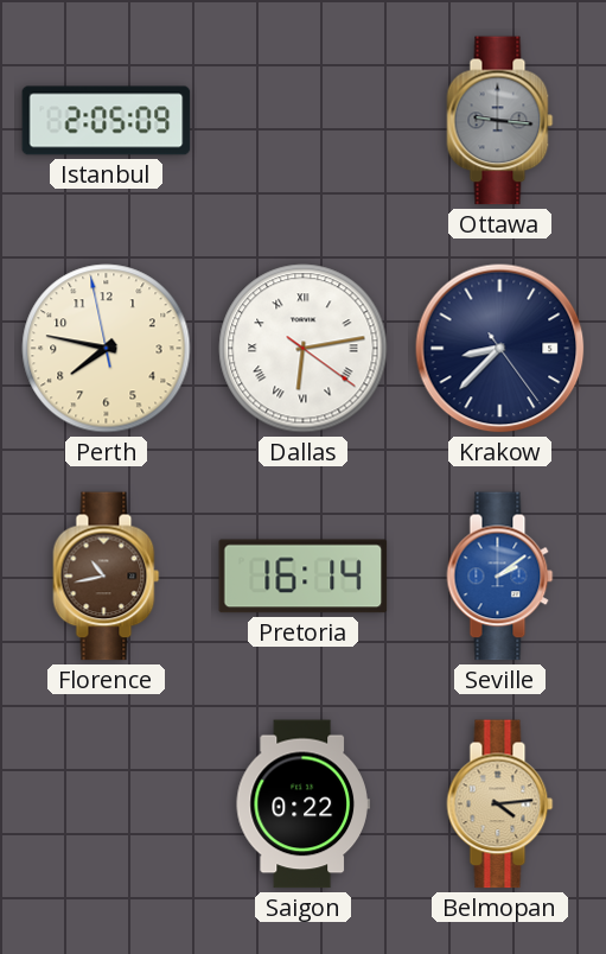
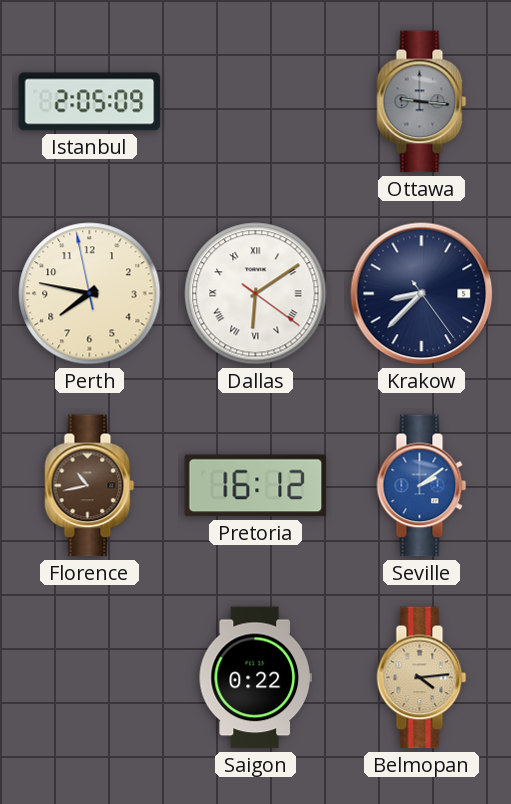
Dallas: 6:13 -> 6:09 (256, 294)
Pretoria: 16:14 -> 16:12 (256, 486)
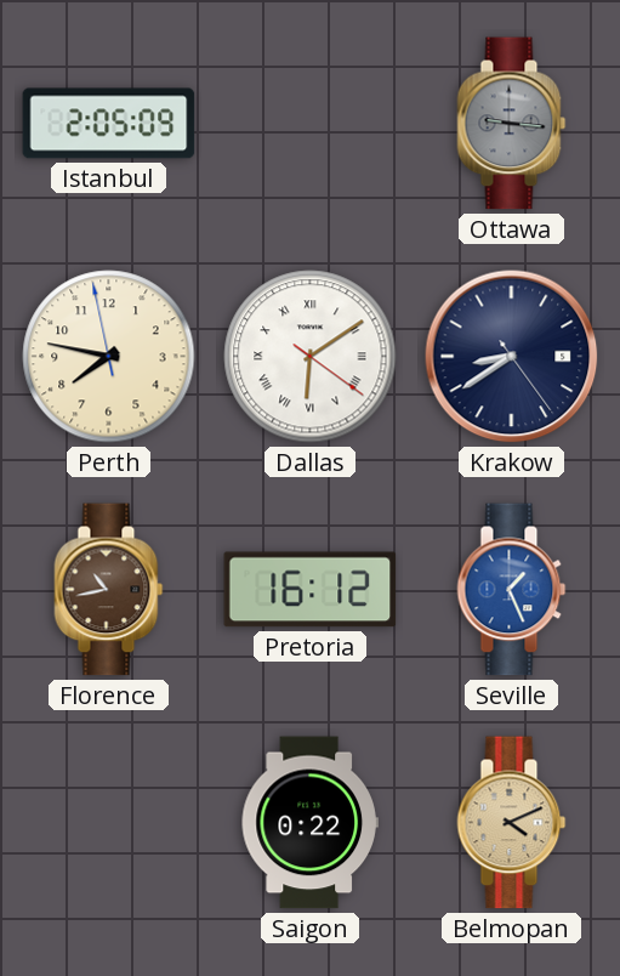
Krakow: 8:37 -> 8:39 (512, 357)
Seville: 2:09 -> 1:26 (512, 590)
Belmopan: 4:14 -> 4:11 (512, 823)
